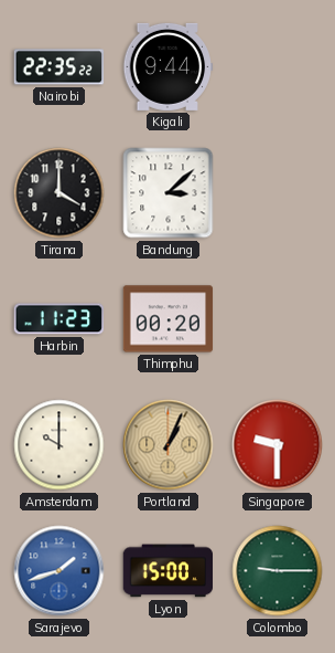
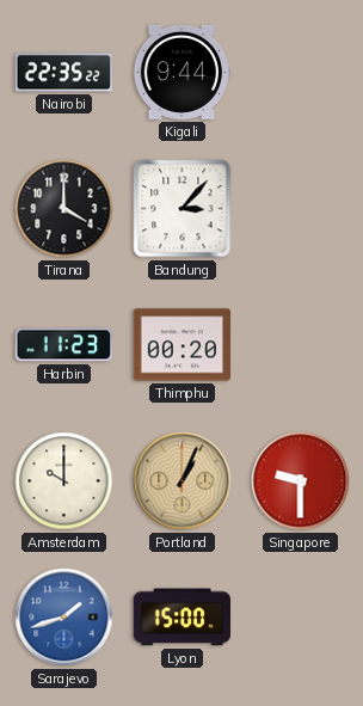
Bandung: 3:08 -> 3:07 (183, 209)
Colombo: 9:15 -> none (278, 571)
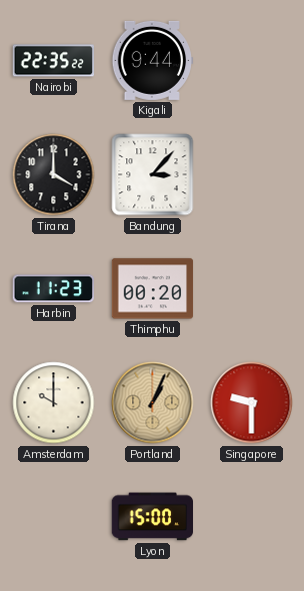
Sarajevo: 1:42 -> none (64, 618)
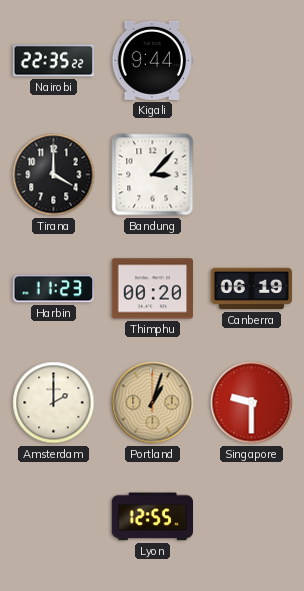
Canberra: none -> 06:19 (252, 289)
Amsterdam: 10:00 -> 2:00 (54, 403)
Portland: 1:04 -> 1:03 (153, 403)
Lyon: 15:00 -> 12:55 (152, 517)
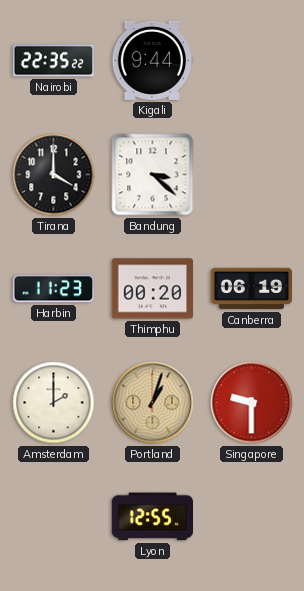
Bandung: 3:07 -> 3:22 (153, 175)
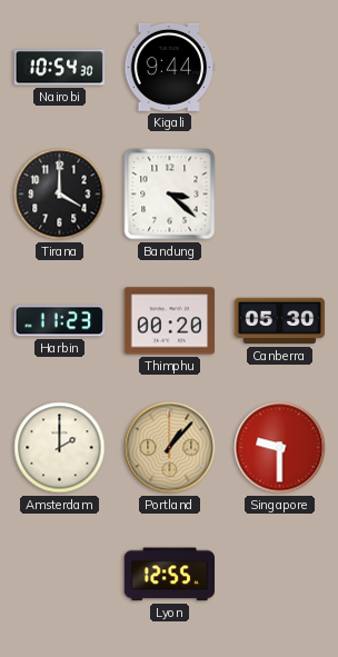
Nairobi: 22:35 -> 10:54 (60, 68)
Canberra: 06:19 -> 05:30 (280, 321)
Portland: 1:03 -> 1:07 (170, 448)
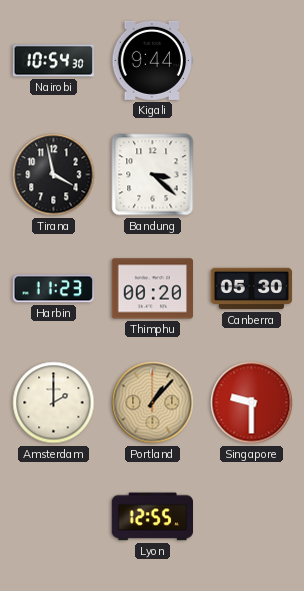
Tirana: 4:00 -> 3:58 (54, 175)
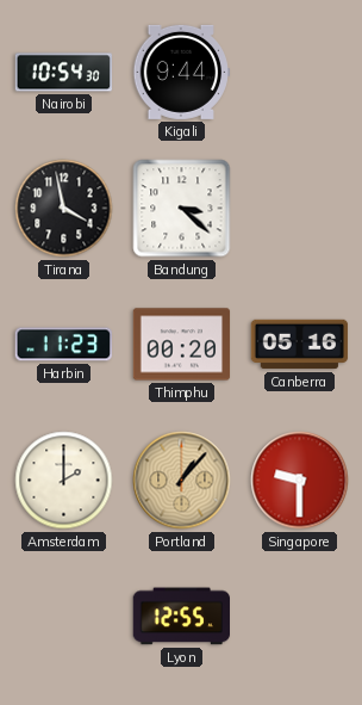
Canberra: 05:30 -> 05:16 (300, 345)
